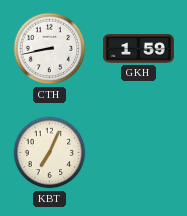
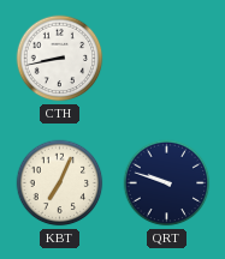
GKH: 1:59 -> none (138, 49)
QRT: none -> 9:48 (167, 183)
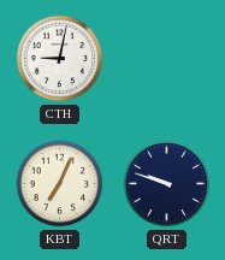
CTH: 8:43 -> 9:02 (60, 59)
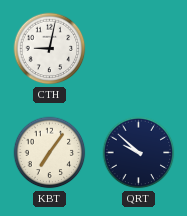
KBT: 7:04 -> 7:06 (50, 153)
QRT: 9:48 -> 9:52 (139, 153)
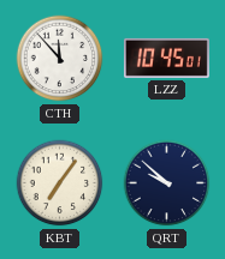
CTH: 9:02 -> 11:53 (60, 59)
LZZ: none -> 10:45 (166, 58)
